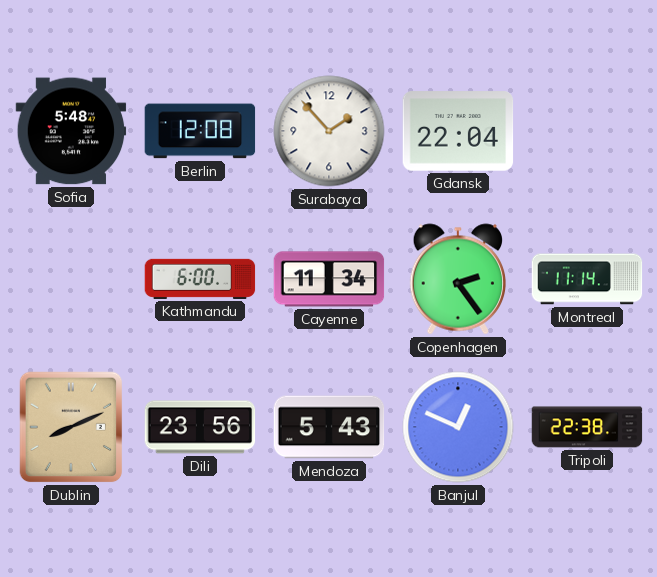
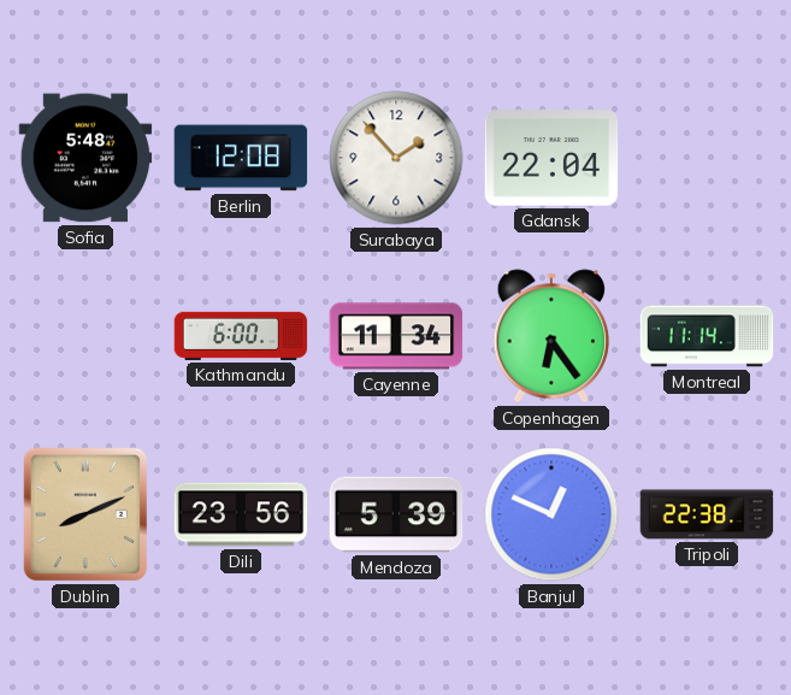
Copenhagen: 2:24 -> 6:24 (551, 336)
Mendoza: 5:43 -> 5:39 (396, 514)
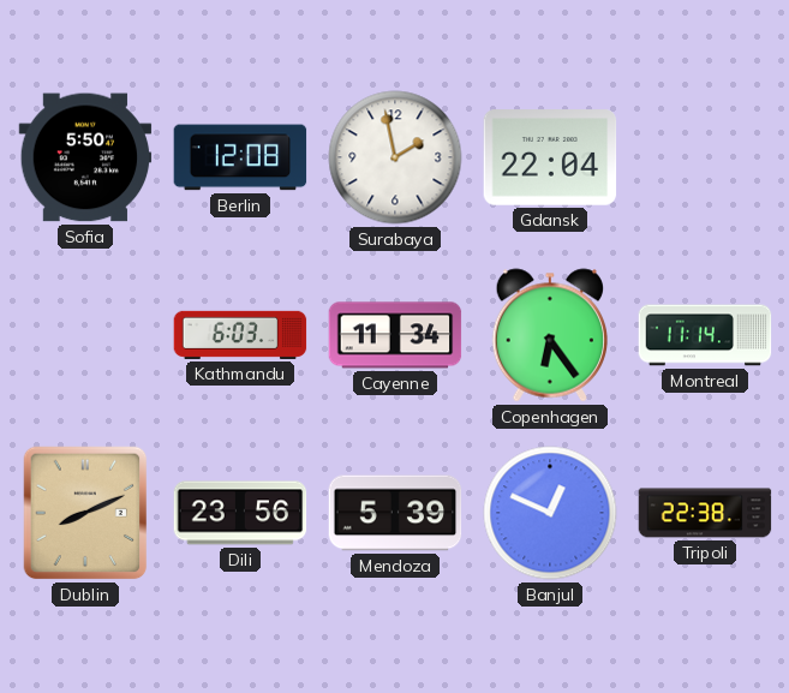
Sofia: 5:48 -> 5:50 (85, 157)
Surabaya: 1:53 -> 1:58 (395, 157)
Kathmandu: 6:00 -> 6:03 (240, 335)
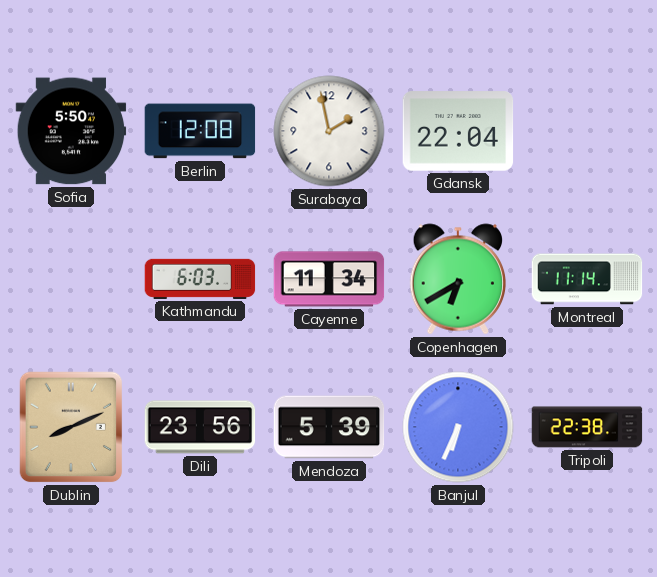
Copenhagen: 6:24 -> 6:40 (458, 279)
Banjul: 12:49 -> 6:34 (458, 427)
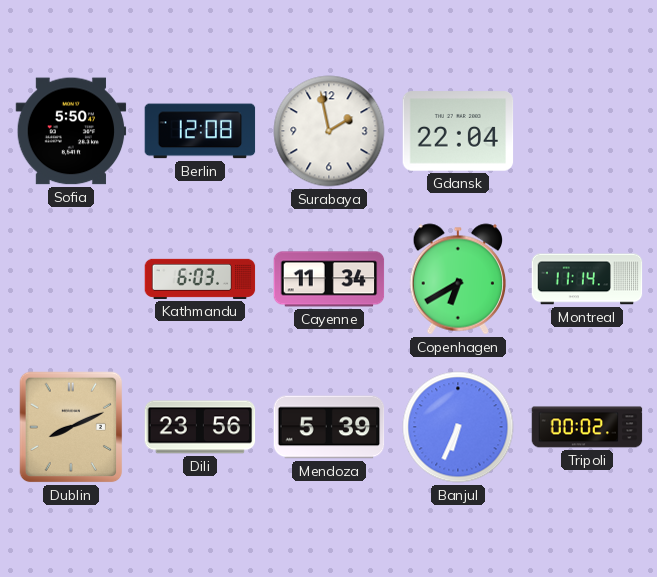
Tripoli: 22:38 -> 00:02 (587, 427)
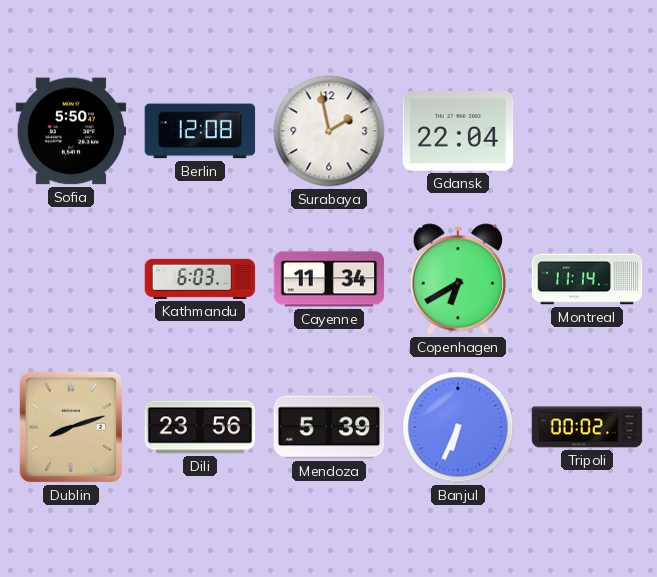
Dublin: 8:11 -> 8:12 (71, 427)
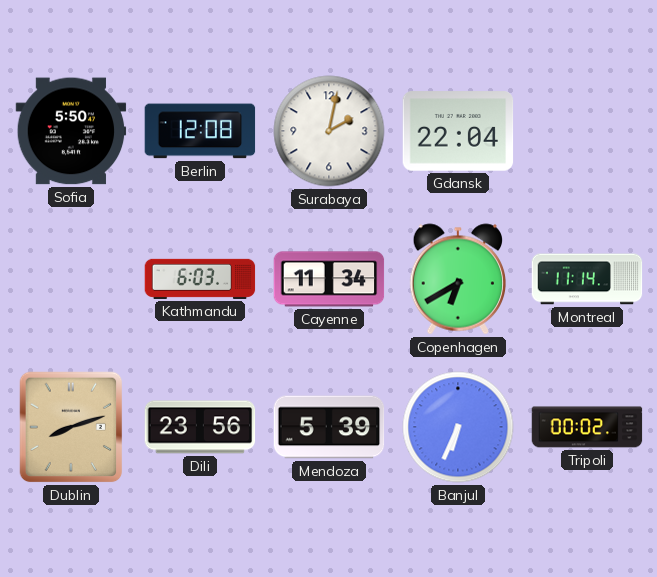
Surabaya: 1:58 -> 2:02 (329, 131)
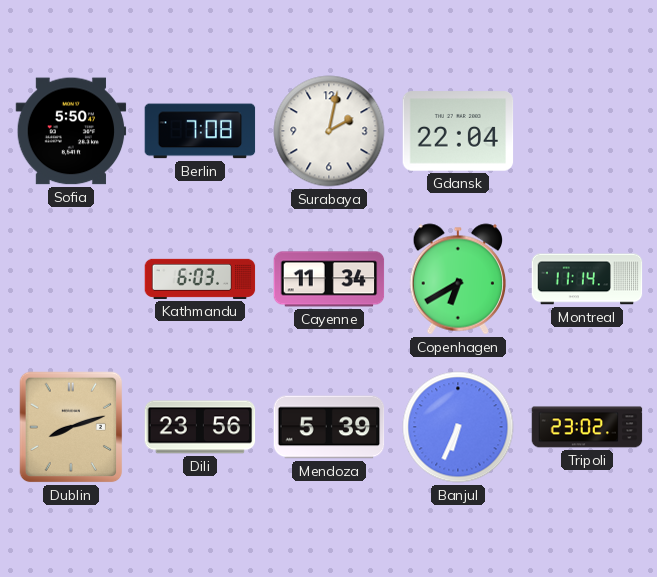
Berlin: 12:08 -> 7:08 (200, 131)
Tripoli: 00:02 -> 23:02 (587, 427)
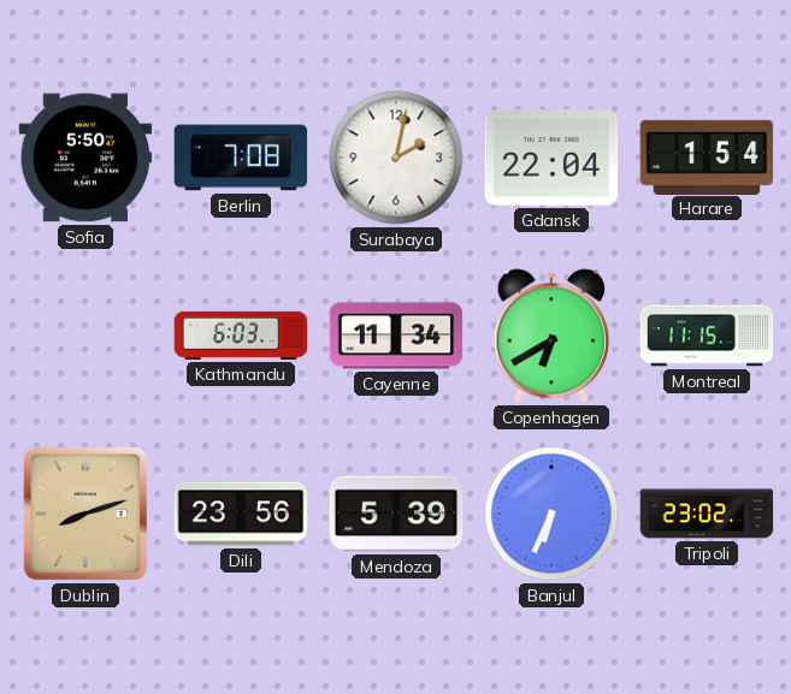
Harare: none -> 1:54 (707, 156)
Montreal: 11:14 -> 11:15 (707, 336)
